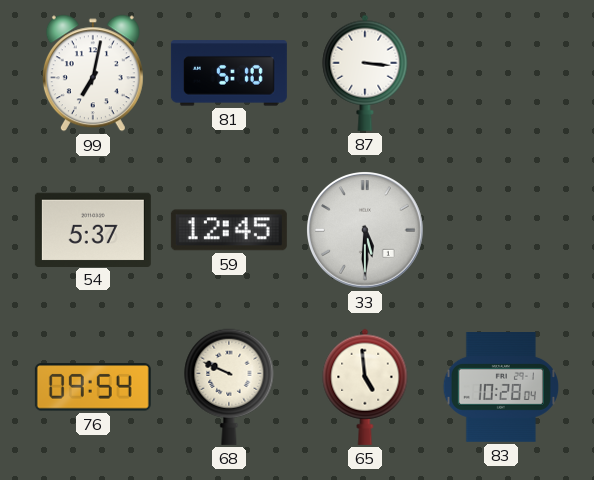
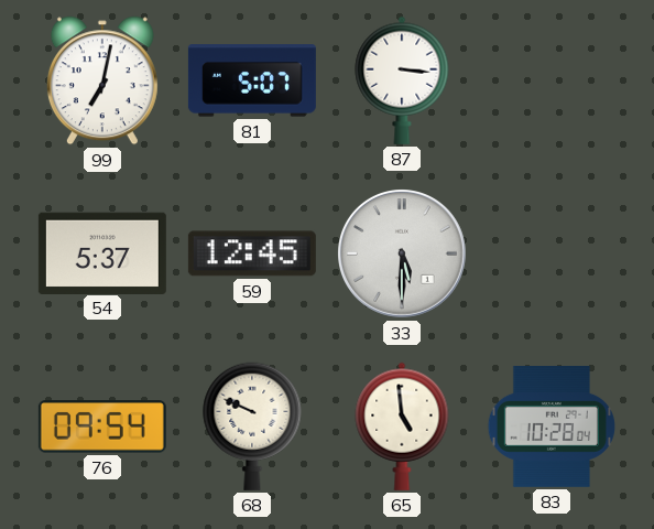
81: 5:10 -> 5:07 (252, 80)
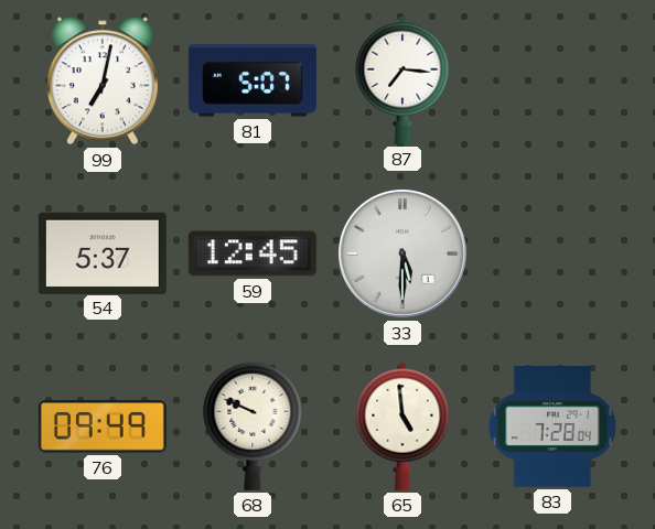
87: 3:16 -> 7:16 (402, 80)
76: 09:54 -> 09:49 (103, 427)
83: 10:28 -> 7:28 (552, 428)
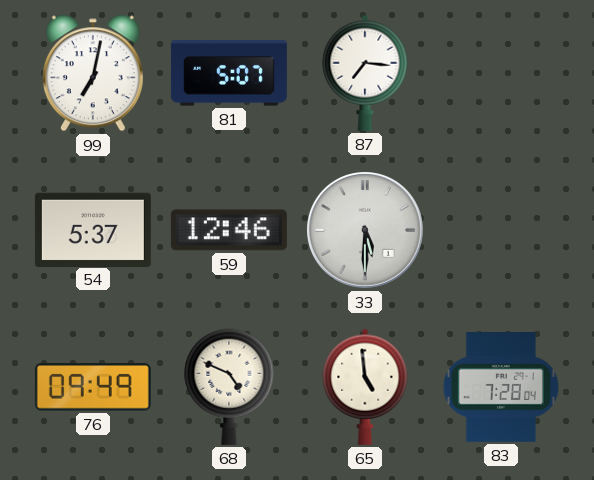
59: 12:45 -> 12:46 (229, 230)
68: 9:49 -> 4:49 (229, 387)
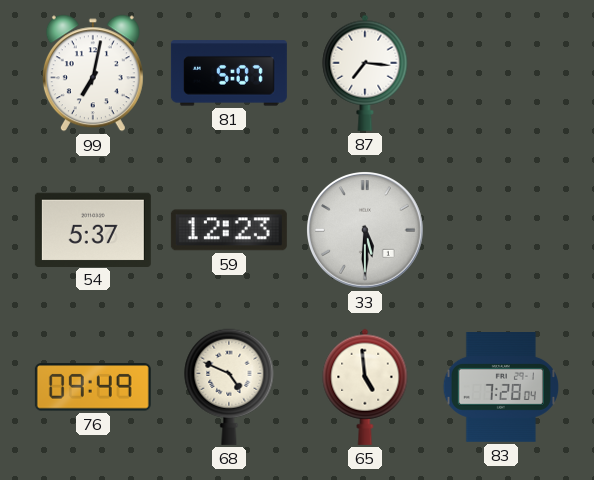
59: 12:46 -> 12:23 (229, 230)
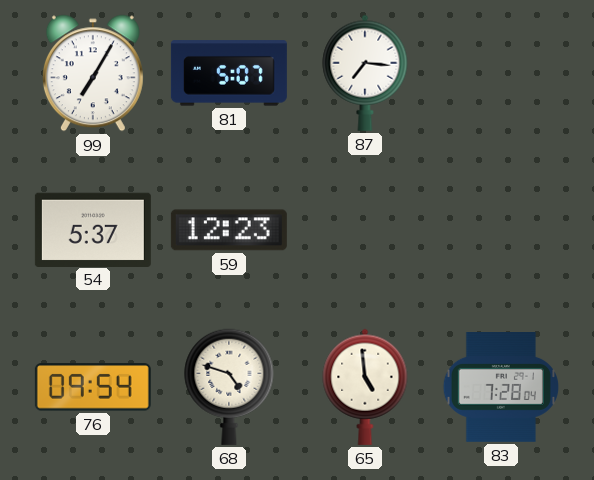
99: 7:02 -> 7:05 (93, 73)
33: 5:30 -> none (366, 231)
76: 09:49 -> 09:54 (93, 387)
68: 4:49 -> 4:48 (229, 387)
